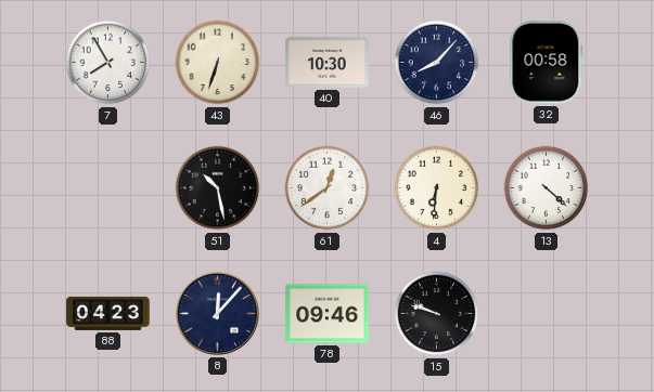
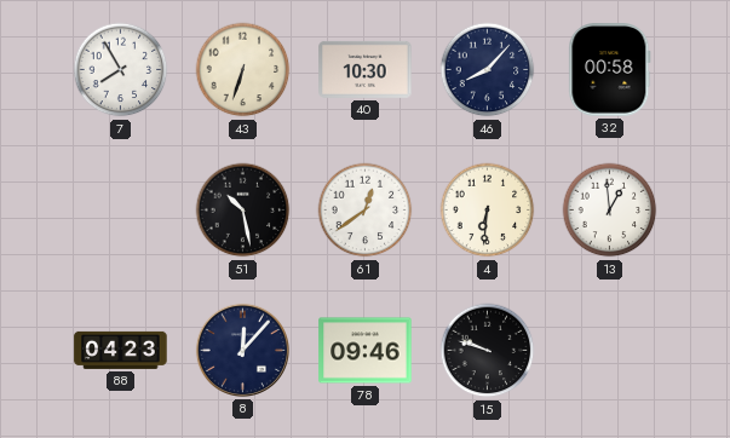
13: 4:22 -> 12:59 (610, 211)
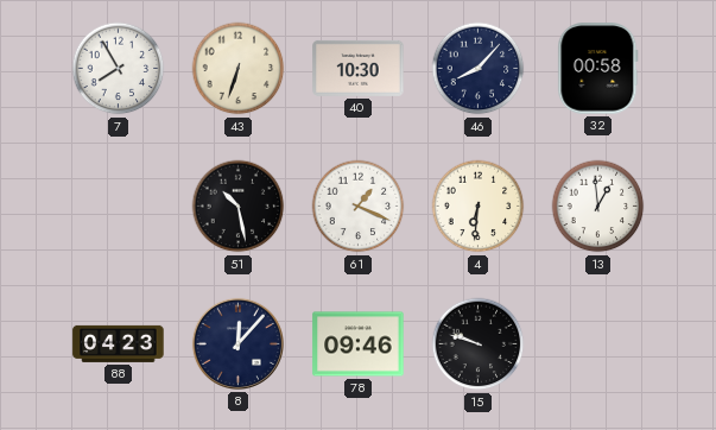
61: 12:39 -> 1:19 (359, 207)
